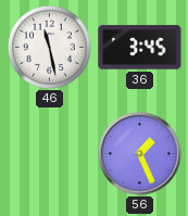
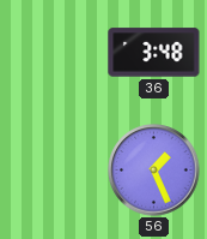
46: 11:28 -> none (49, 47)
36: 3:45 -> 3:48 (154, 53)
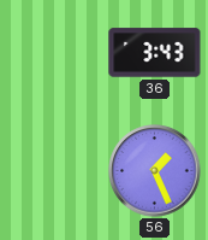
36: 3:48 -> 3:43 (155, 53)
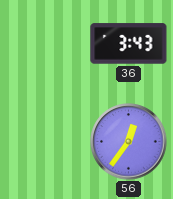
56: 1:26 -> 12:36 (129, 142)
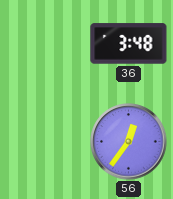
36: 3:43 -> 3:48 (129, 44)
